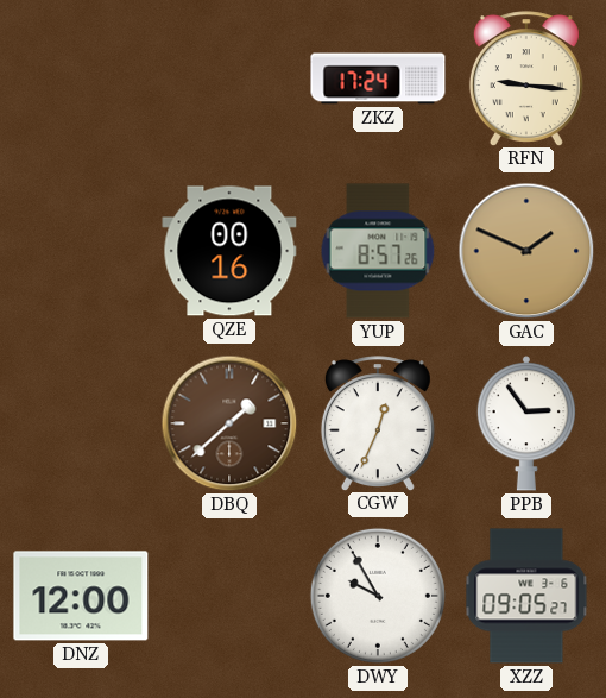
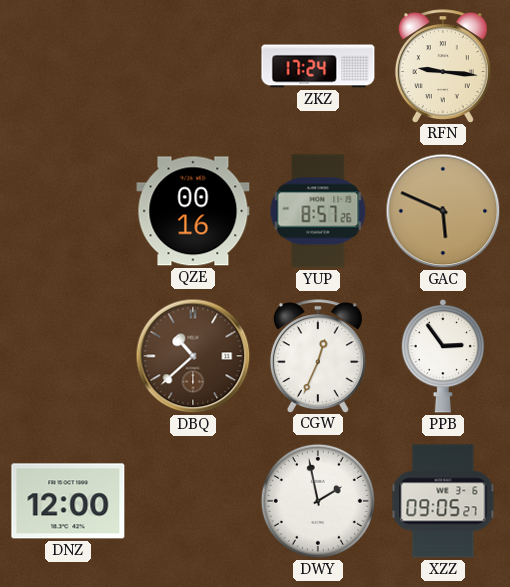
GAC: 1:49 -> 5:49 (443, 211)
DBQ: 1:38 -> 10:38 (193, 356)
DWY: 9:55 -> 1:58 (318, 501)
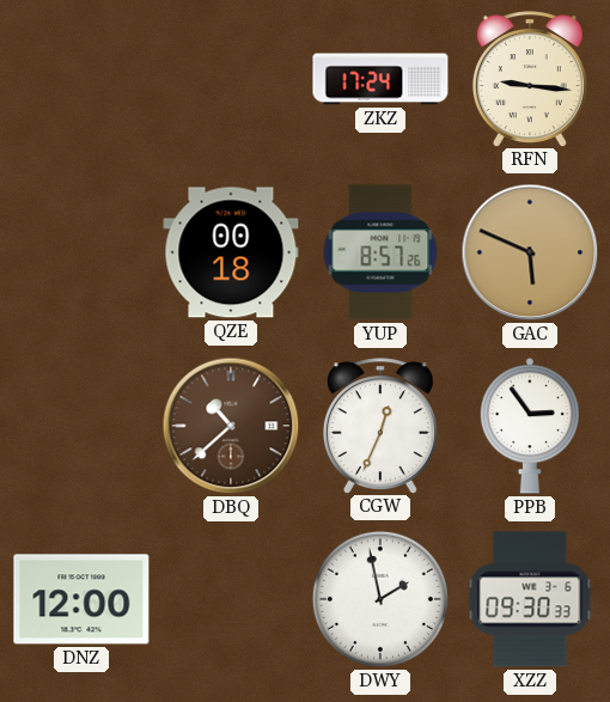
QZE: 00:16 -> 00:18 (231, 252)
XZZ: 09:05 -> 09:30 (530, 599)
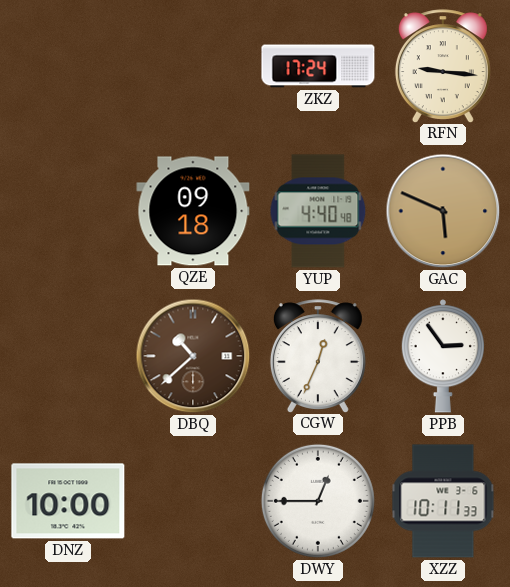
QZE: 00:18 -> 09:18 (193, 211)
YUP: 8:57 -> 4:40 (318, 211)
DNZ: 12:00 -> 10:00 (68, 501)
DWY: 1:58 -> 12:45 (318, 501)
XZZ: 09:30 -> 10:11 (443, 501)
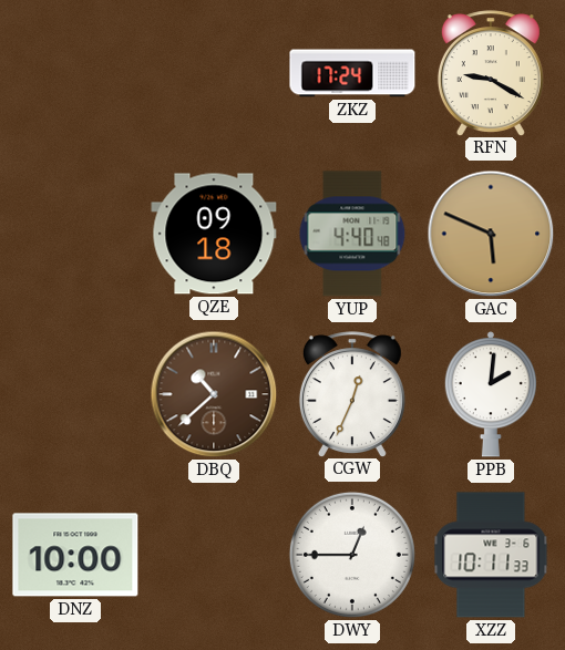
RFN: 9:16 -> 9:20 (491, 73)
PPB: 2:54 -> 2:01 (490, 394)
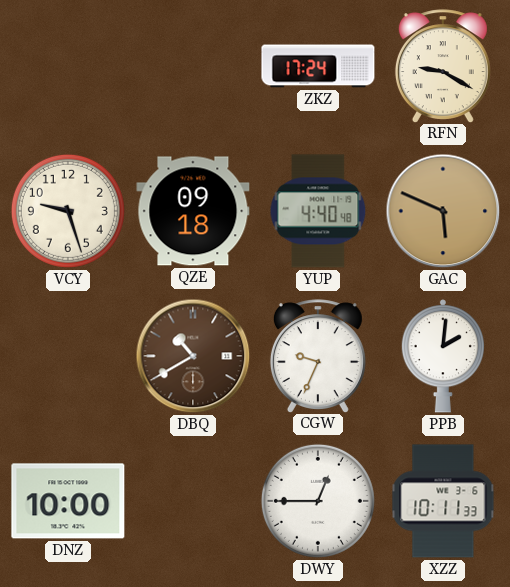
VCY: none -> 9:27 (68, 211)
DBQ: 10:38 -> 10:40 (193, 356)
CGW: 12:34 -> 9:34 (318, 356)
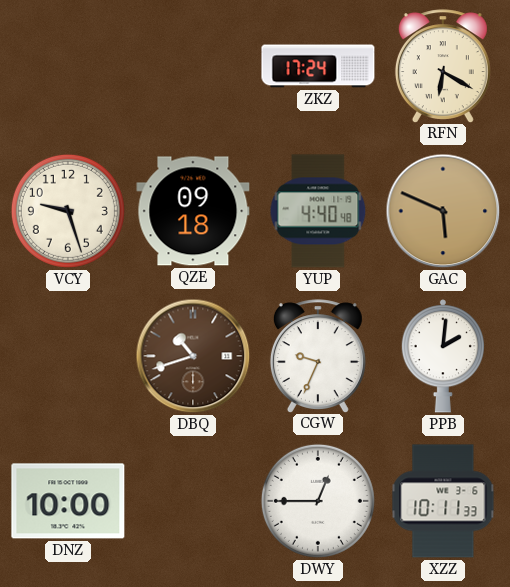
RFN: 9:20 -> 6:20 (443, 66)
DBQ: 10:40 -> 10:42 (193, 356)
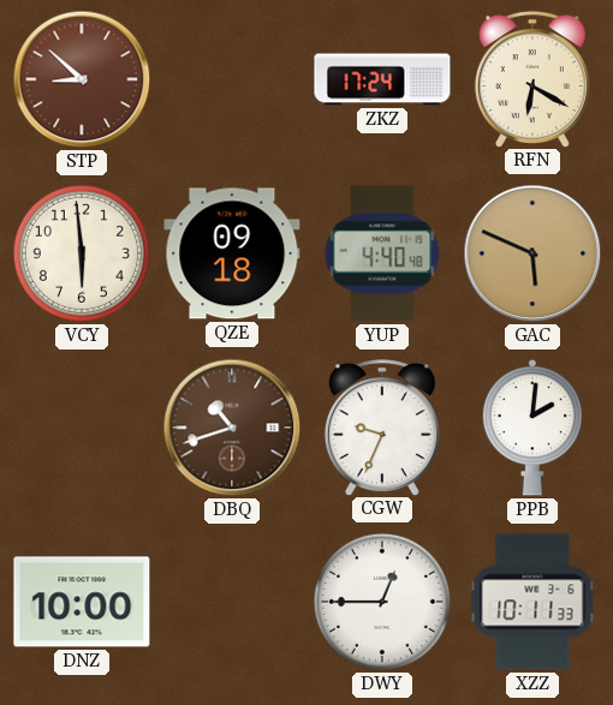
STP: none -> 8:52 (82, 79)
VCY: 9:27 -> 5:59 (82, 253)
